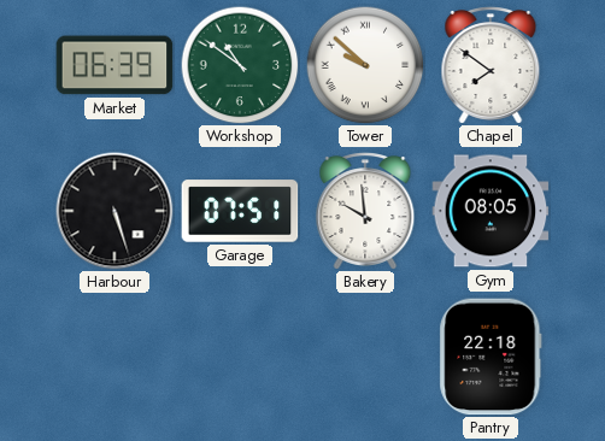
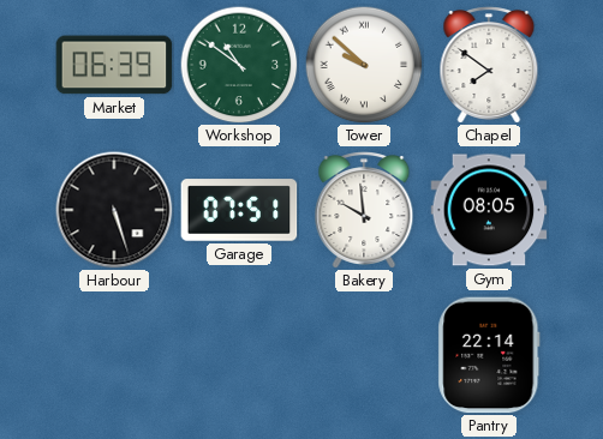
Pantry: 22:18 -> 22:14 (489, 355)
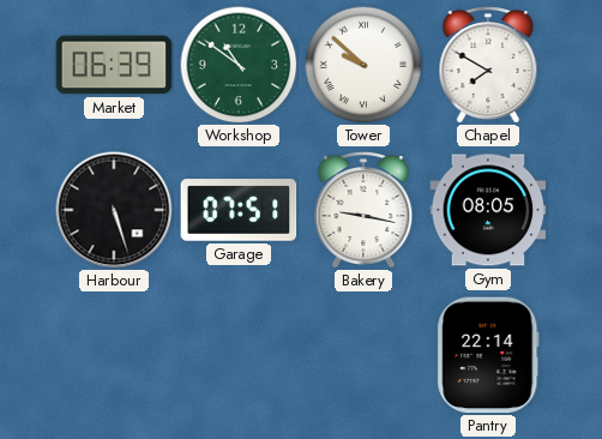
Chapel: 7:51 -> 7:50 (488, 65)
Bakery: 9:59 -> 9:17 (363, 210)
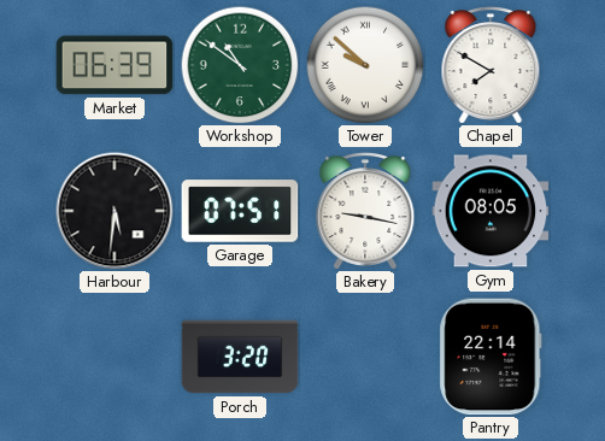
Harbour: 5:27 -> 5:31 (114, 211)
Porch: none -> 3:20 (240, 357)
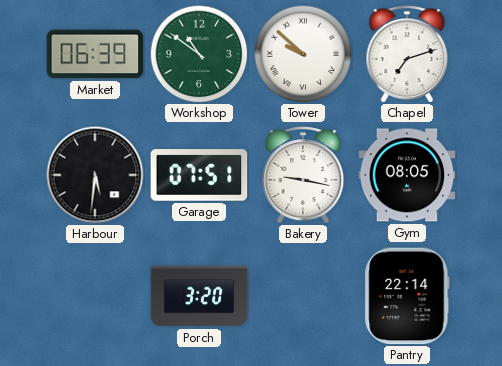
Chapel: 7:50 -> 7:12 (407, 54)
